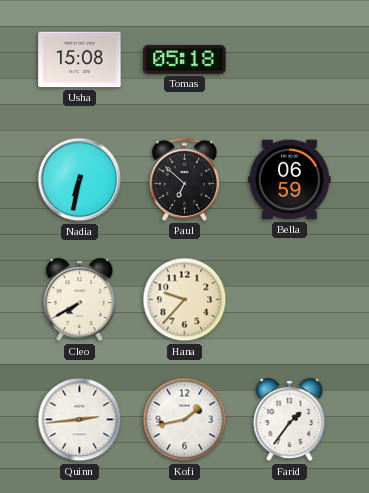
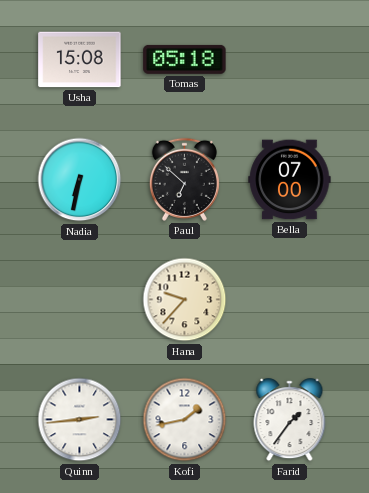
Bella: 06:59 -> 07:00 (290, 180)
Cleo: 7:40 -> none (80, 300)
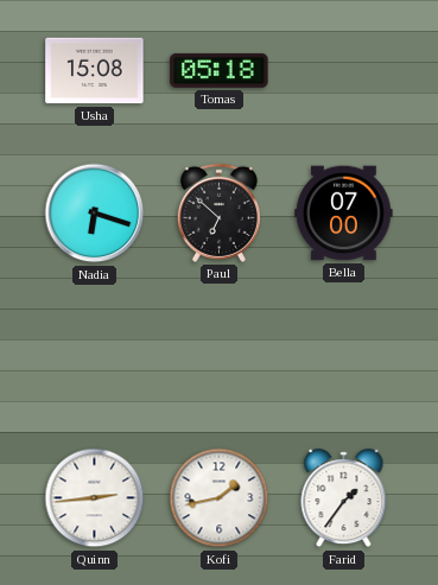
Nadia: 6:32 -> 6:18 (95, 214)
Hana: 9:37 -> none (185, 300)
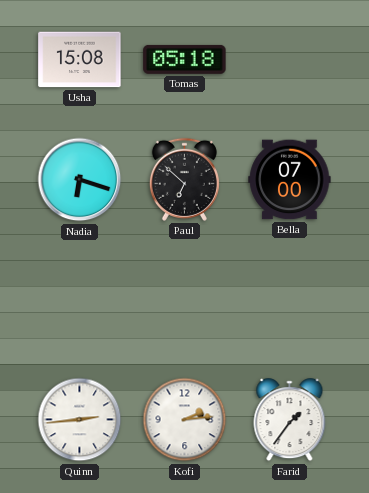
Kofi: 1:43 -> 2:14 (185, 420)
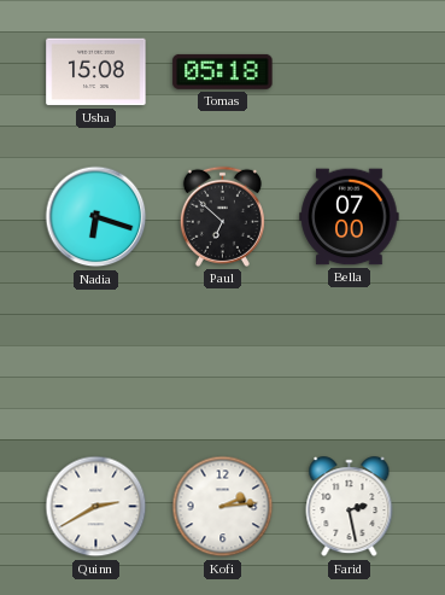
Quinn: 2:44 -> 2:40 (96, 507)
Farid: 1:36 -> 2:28 (350, 507)
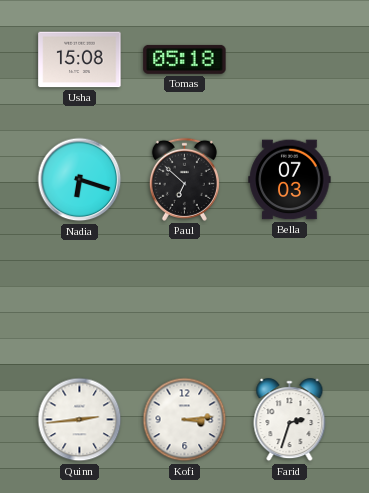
Bella: 07:00 -> 07:03 (290, 180)
Quinn: 2:40 -> 2:44 (80, 420)
Kofi: 2:14 -> 3:14 (185, 420)
Farid: 2:28 -> 2:33 (290, 420)
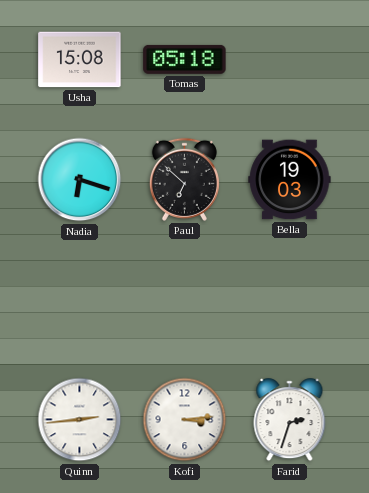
Bella: 07:03 -> 19:03 (290, 180)
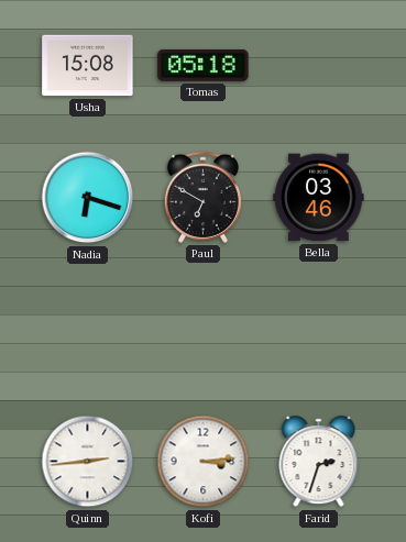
Paul: 6:52 -> 6:50 (202, 197)
Bella: 19:03 -> 03:46 (319, 198)
